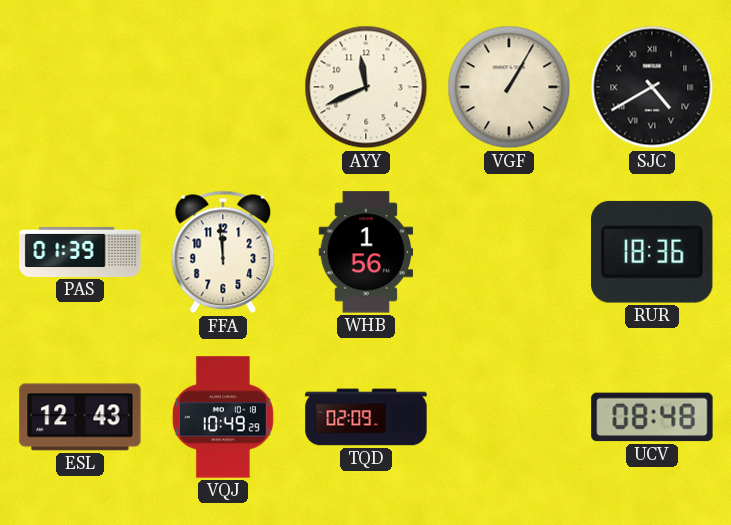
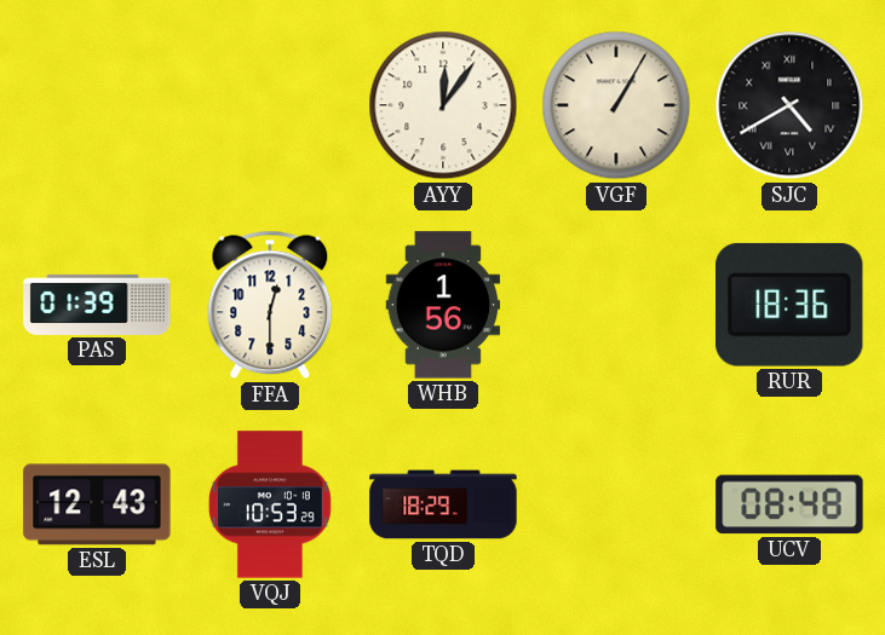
AYY: 11:41 -> 12:06 (443, 105)
FFA: 11:59 -> 12:30 (270, 305)
VQJ: 10:49 -> 10:53 (270, 504)
TQD: 02:09 -> 18:29 (443, 504)
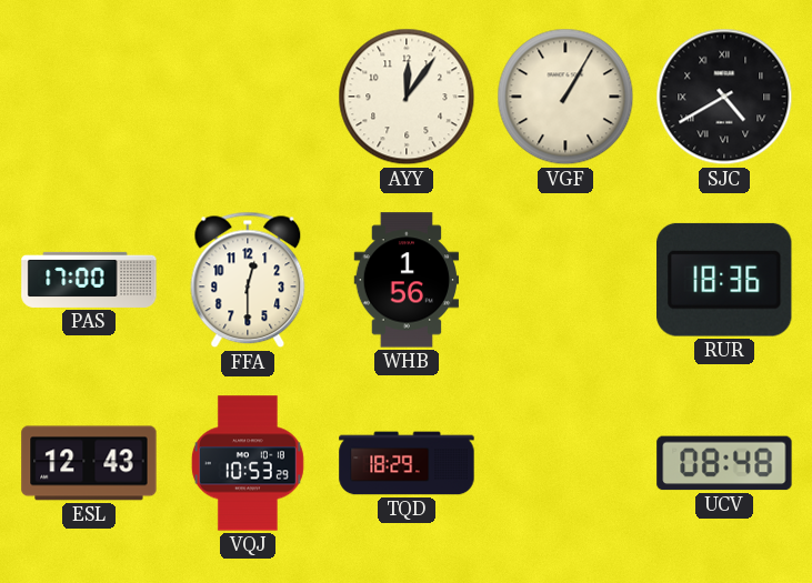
PAS: 01:39 -> 17:00 (89, 280)
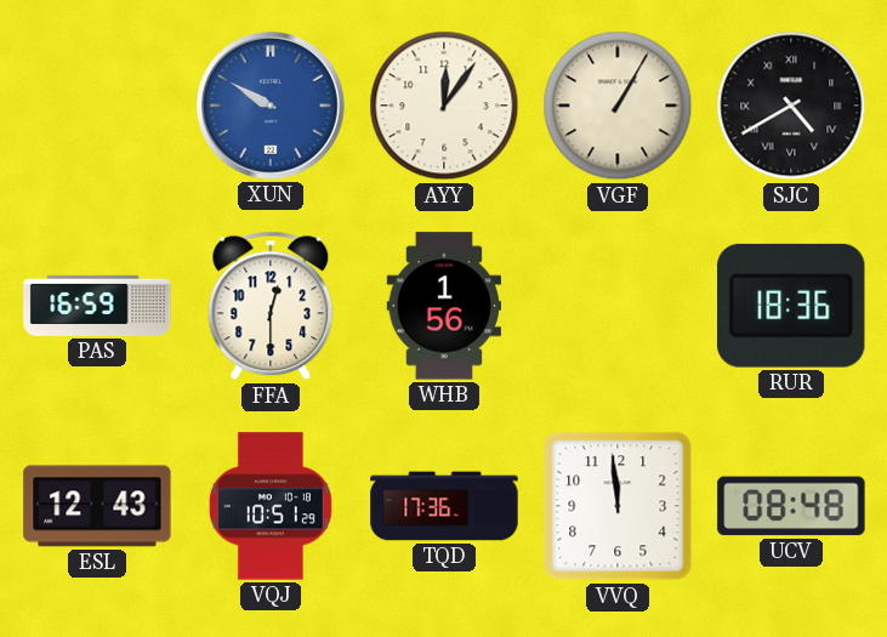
XUN: none -> 9:50 (272, 107)
PAS: 17:00 -> 16:59 (97, 306)
VQJ: 10:53 -> 10:51 (271, 506)
TQD: 18:29 -> 17:36 (444, 506)
VVQ: none -> 11:59 (618, 506)
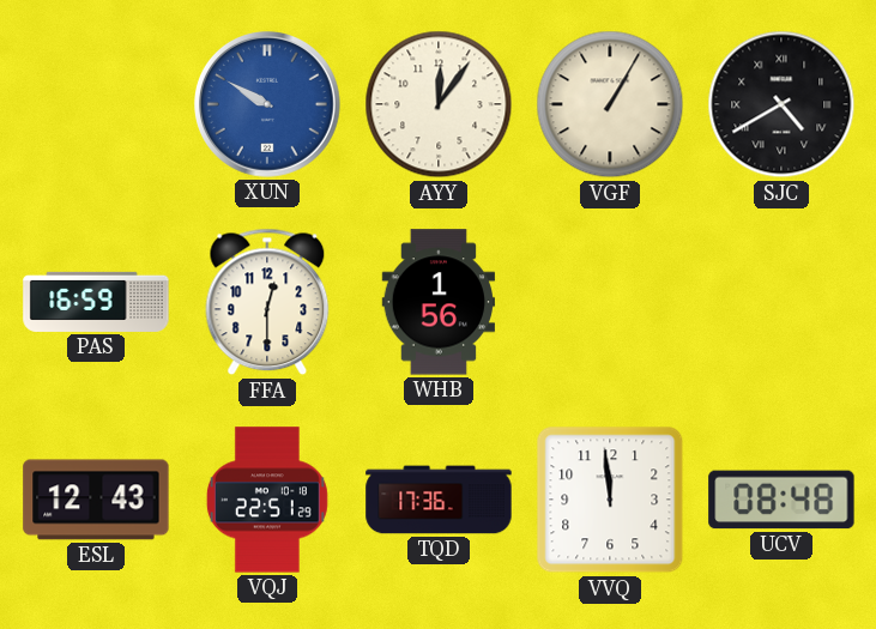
RUR: 18:36 -> none (792, 306)
VQJ: 10:51 -> 22:51 (267, 500)
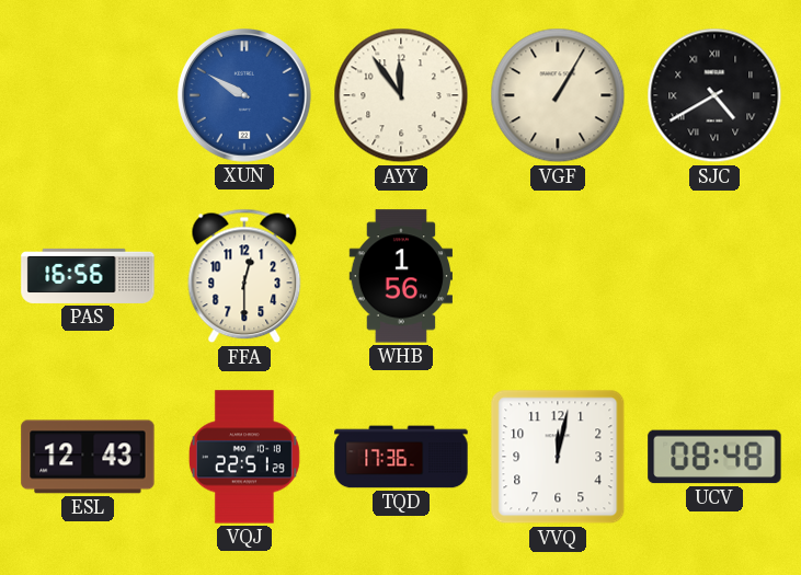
AYY: 12:06 -> 11:54 (401, 95)
PAS: 16:59 -> 16:56 (88, 276)
VVQ: 11:59 -> 12:02 (558, 457)
